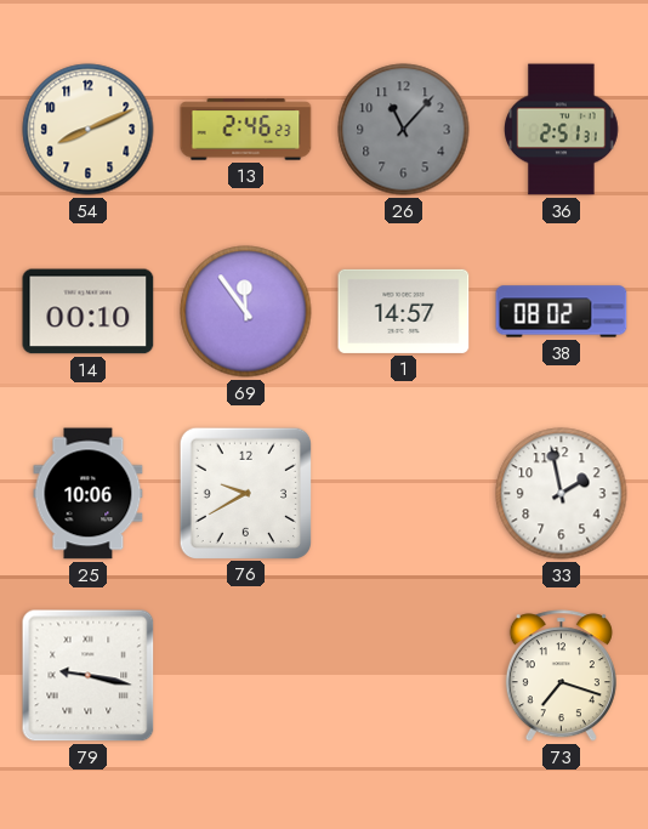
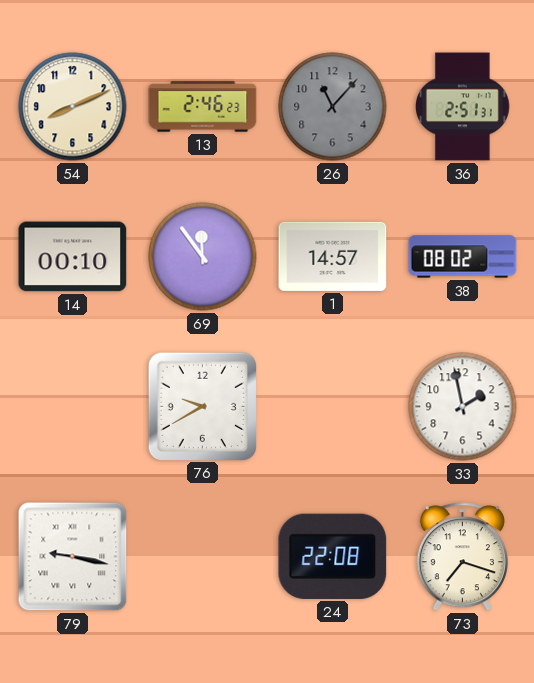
25: 10:06 -> none (89, 494)
24: none -> 22:08 (333, 556)
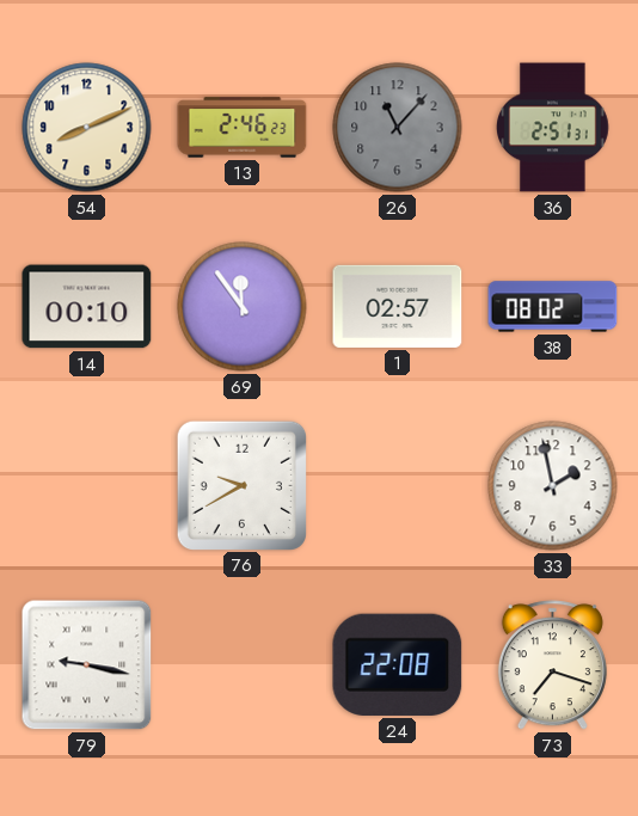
1: 14:57 -> 02:57 (398, 306)
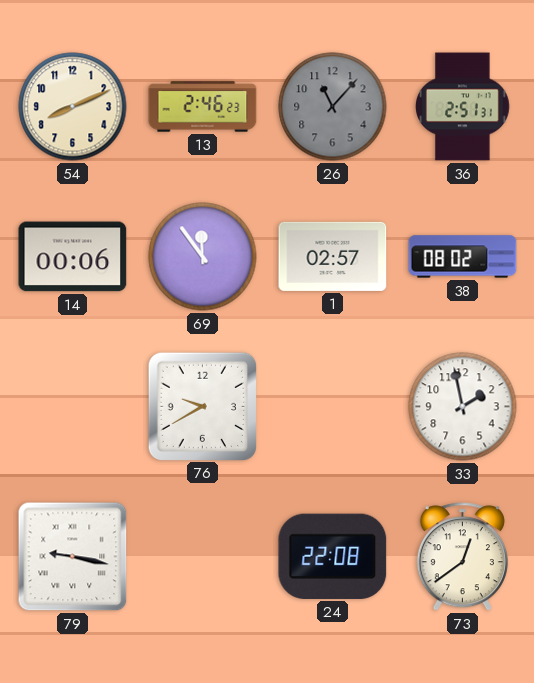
14: 00:10 -> 00:06 (73, 257)
73: 7:18 -> 12:39 (462, 557)
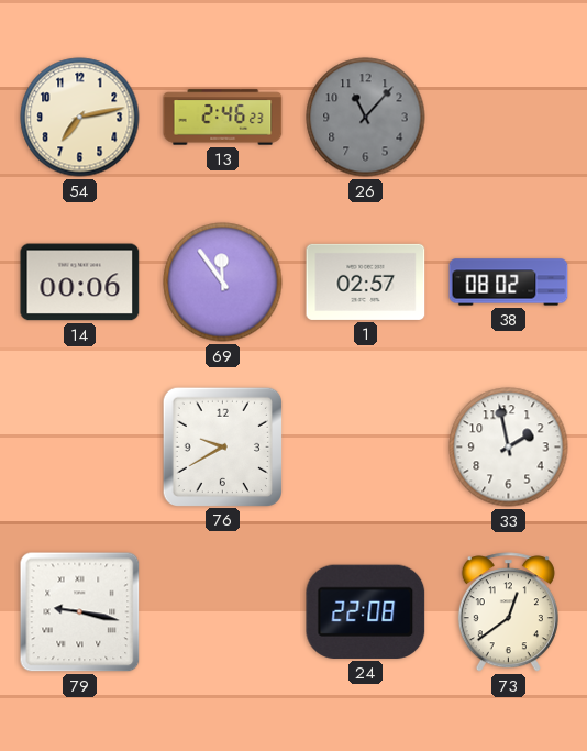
54: 8:11 -> 7:13 (80, 118)
36: 2:51 -> none (463, 107)
